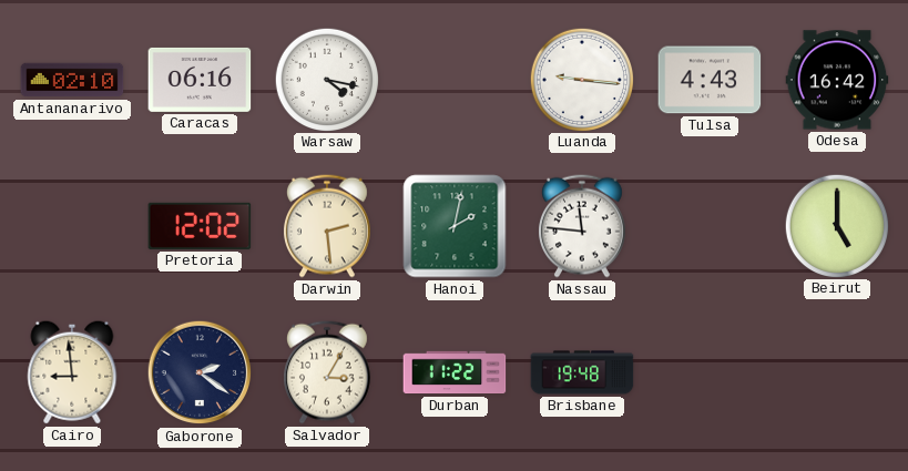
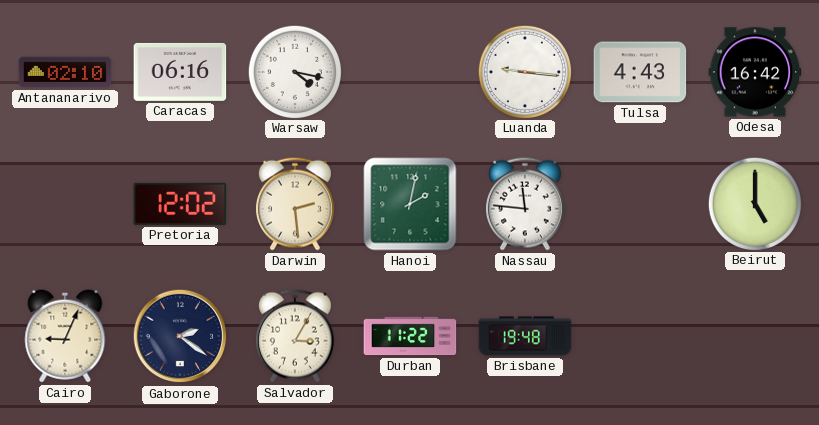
Cairo: 8:59 -> 9:04 (65, 336)
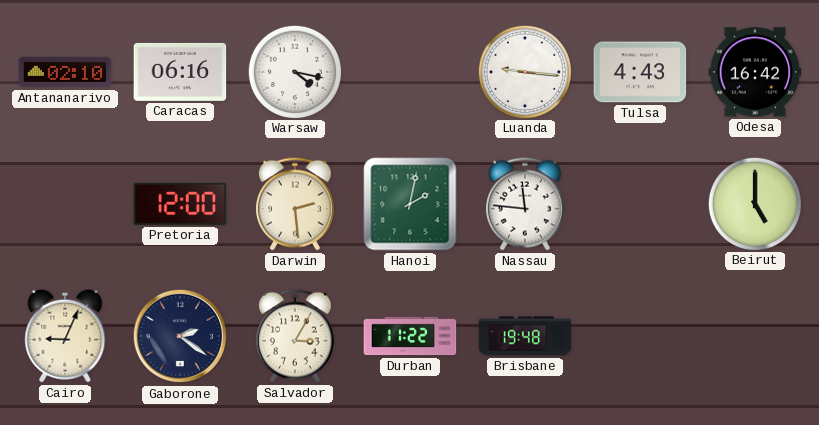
Pretoria: 12:02 -> 12:00 (180, 204)
